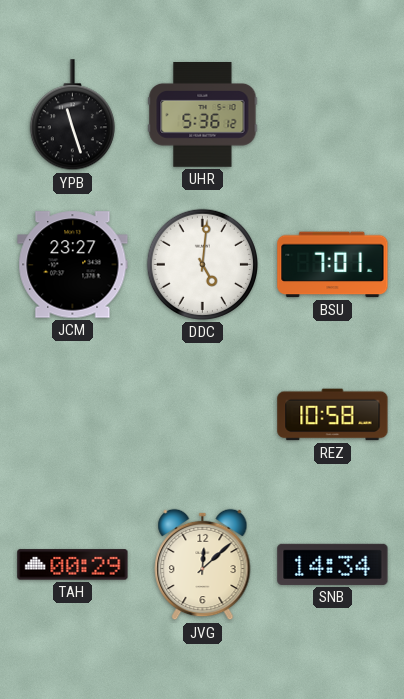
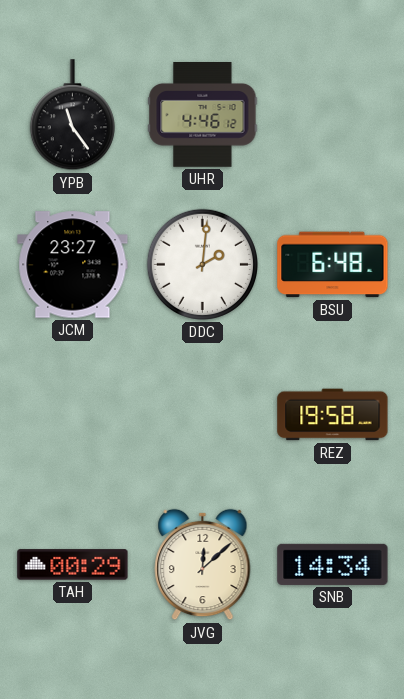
YPB: 11:27 -> 11:24 (72, 115)
UHR: 5:36 -> 4:46 (203, 115)
DDC: 5:01 -> 2:01 (202, 264)
BSU: 7:01 -> 6:48 (333, 265)
REZ: 10:58 -> 19:58 (333, 415)
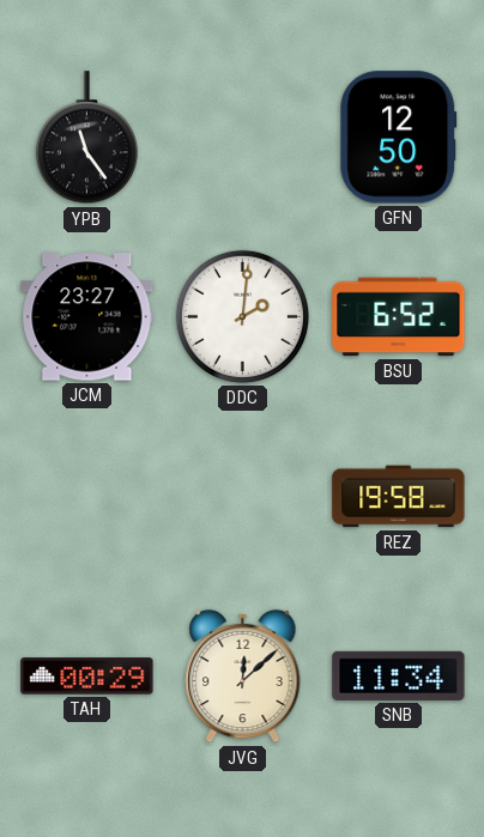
UHR: 4:46 -> none (203, 115)
GFN: none -> 12:50 (399, 138)
BSU: 6:48 -> 6:52 (399, 317)
SNB: 14:34 -> 11:34 (399, 675)
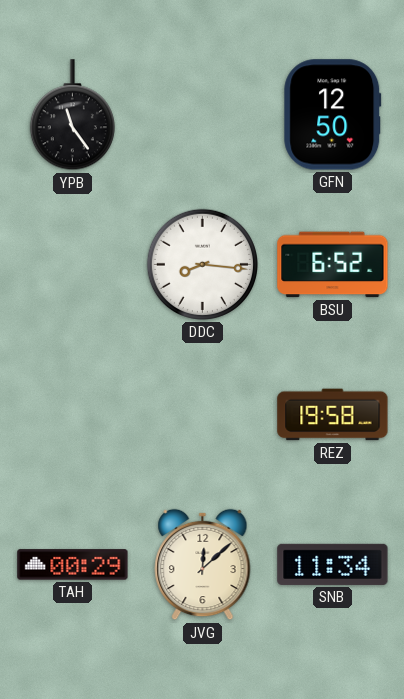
JCM: 23:27 -> none (87, 317)
DDC: 2:01 -> 8:16 (202, 264)
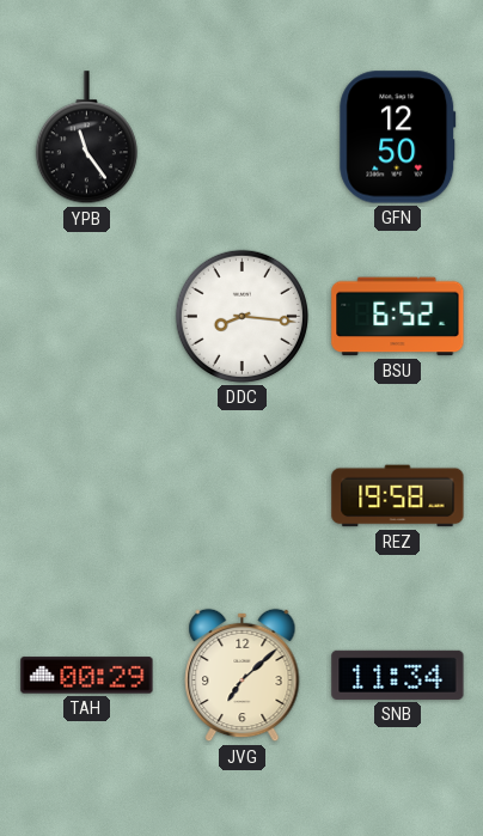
JVG: 12:08 -> 7:08 (243, 676)
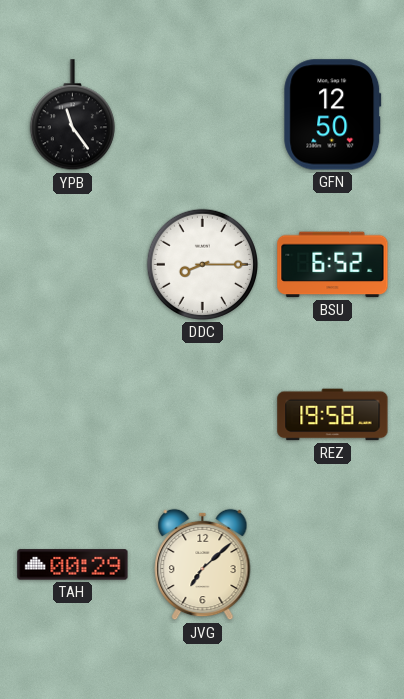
DDC: 8:16 -> 8:15 (202, 264)
SNB: 11:34 -> none (398, 675)
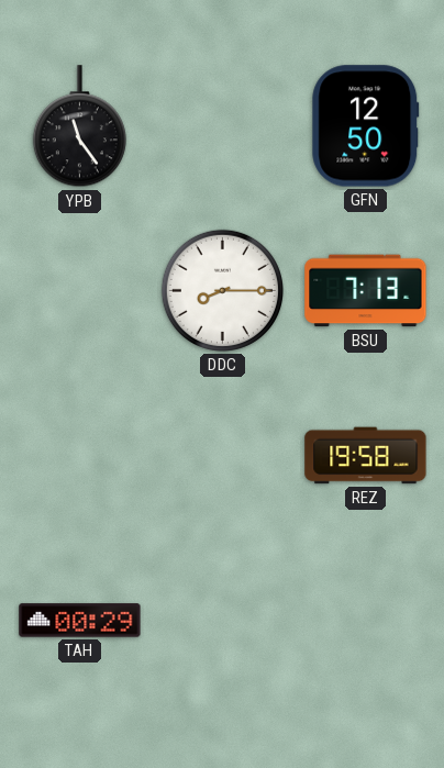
BSU: 6:52 -> 7:13 (366, 291)
JVG: 7:08 -> none (203, 565)
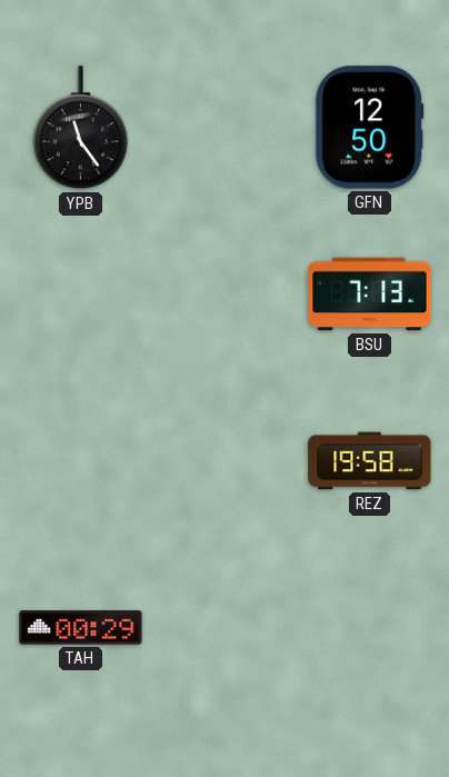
DDC: 8:15 -> none (222, 290)
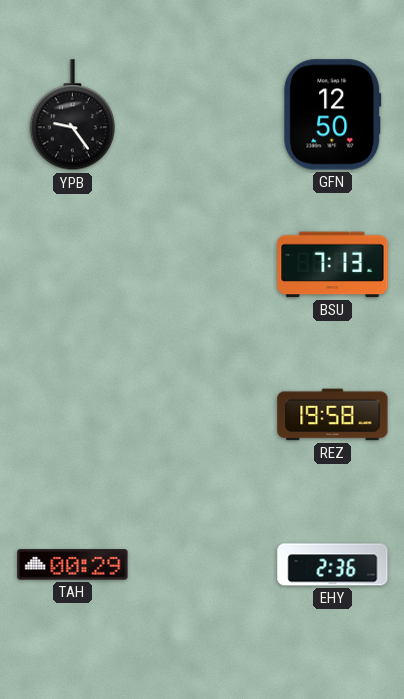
YPB: 11:24 -> 9:24 (72, 115)
EHY: none -> 2:36 (333, 565)
